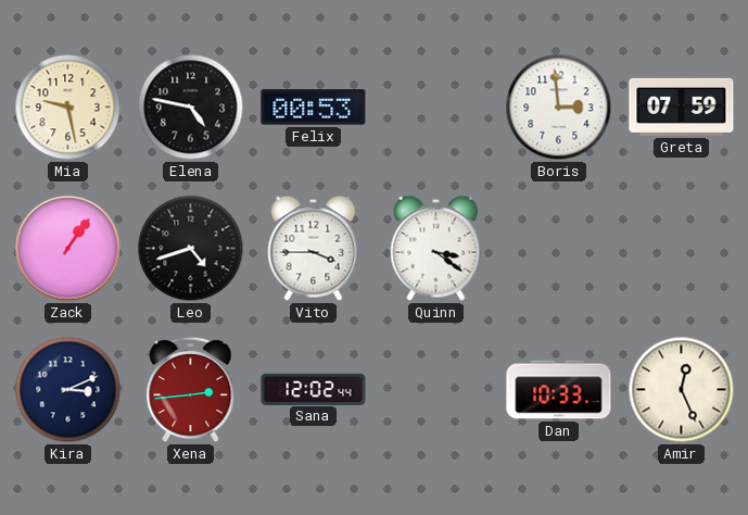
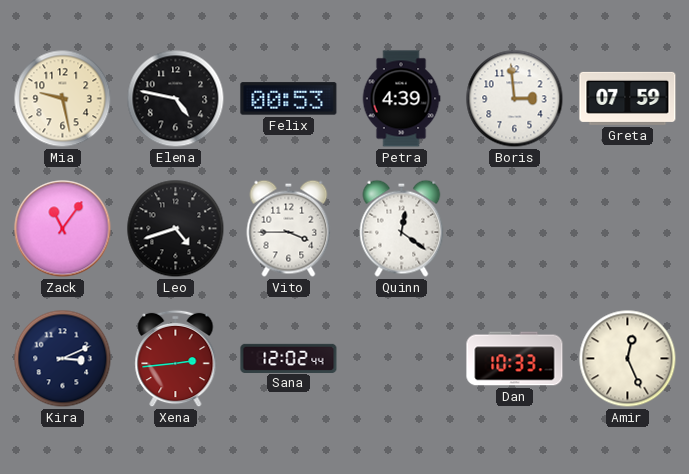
Petra: none -> 4:39 (401, 99)
Zack: 1:06 -> 11:06 (63, 229)
Quinn: 3:21 -> 12:21 (402, 228)
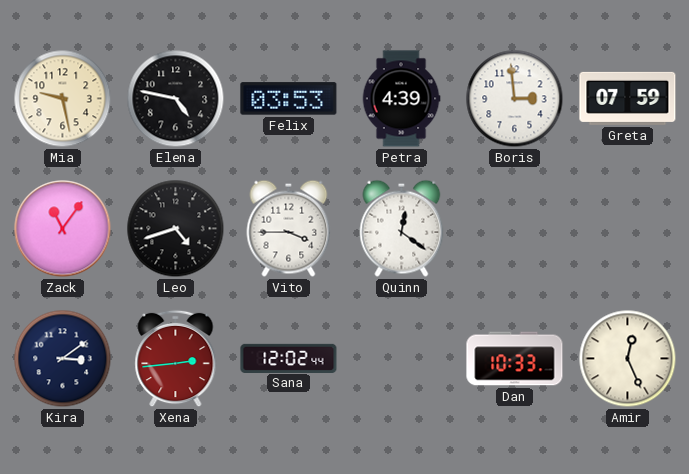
Felix: 00:53 -> 03:53 (289, 99)
Kira: 3:11 -> 3:09 (63, 359)
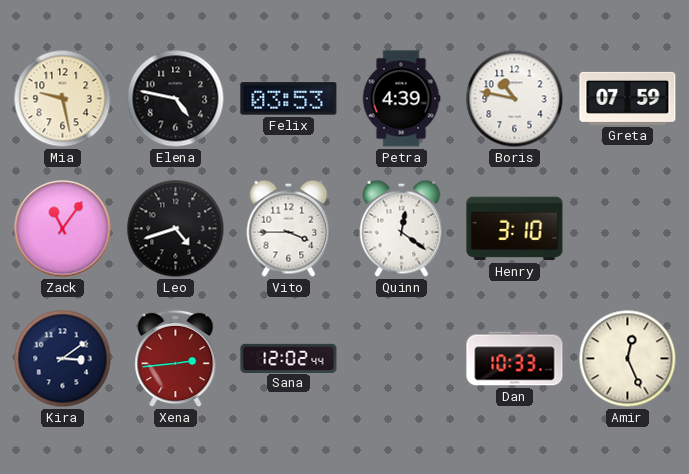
Boris: 2:59 -> 10:47 (515, 99)
Henry: none -> 3:10 (515, 229)
